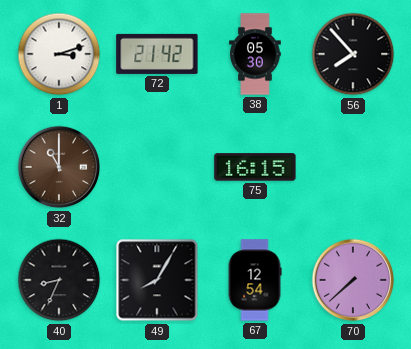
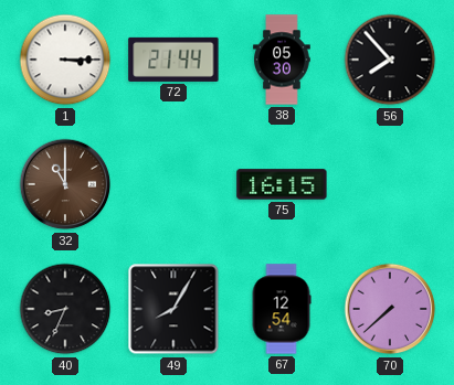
1: 3:12 -> 3:15 (65, 60)
72: 21:42 -> 21:44 (173, 60)
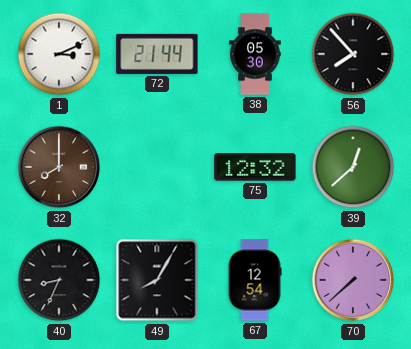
1: 3:15 -> 3:11 (59, 54)
32: 11:00 -> 8:00 (59, 167)
75: 16:15 -> 12:32 (255, 167)
39: none -> 12:38 (353, 167)
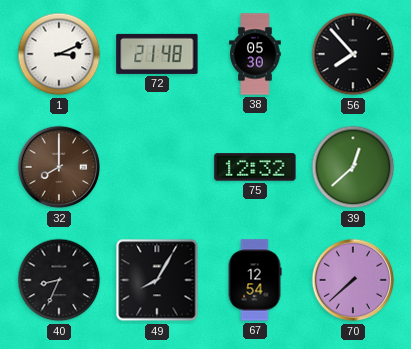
72: 21:44 -> 21:48 (157, 54)
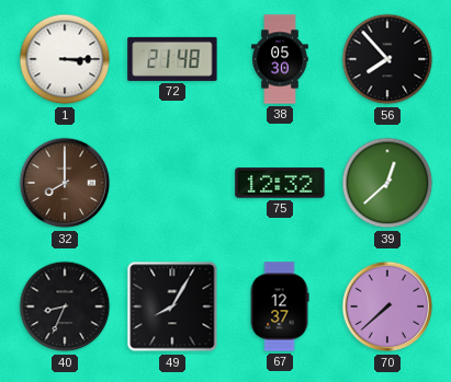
1: 3:11 -> 3:15 (65, 59)
67: 12:54 -> 12:37 (280, 306)
